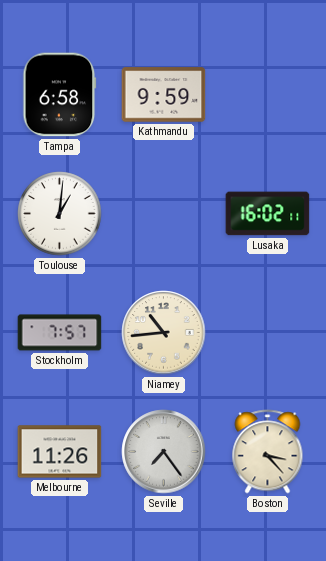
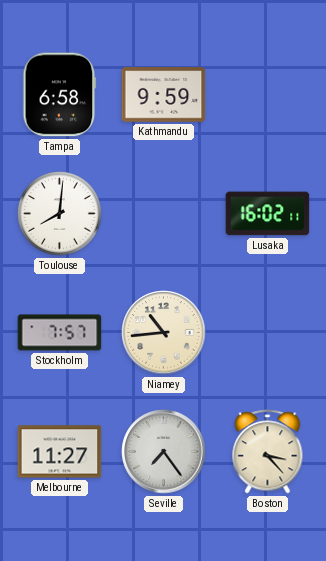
Toulouse: 1:01 -> 8:01 (60, 214)
Melbourne: 11:26 -> 11:27 (60, 452)
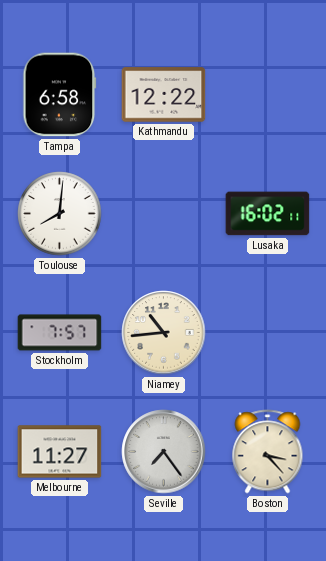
Kathmandu: 9:59 -> 12:22 (164, 95)
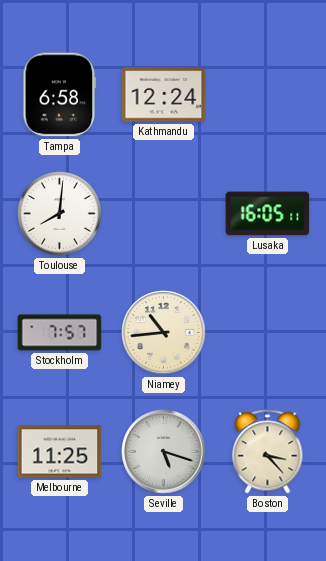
Kathmandu: 12:22 -> 12:24 (164, 95)
Lusaka: 16:02 -> 16:05 (268, 214)
Melbourne: 11:27 -> 11:25 (60, 452)
Seville: 7:24 -> 5:18 (164, 452)
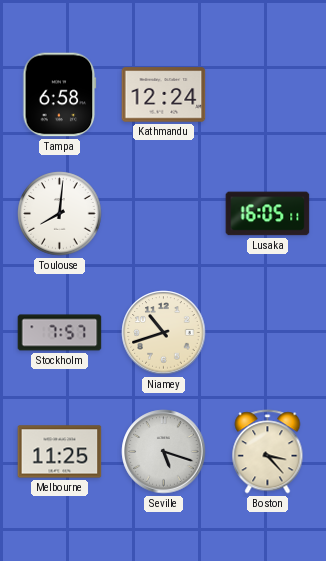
Niamey: 10:44 -> 10:42 (164, 333)
